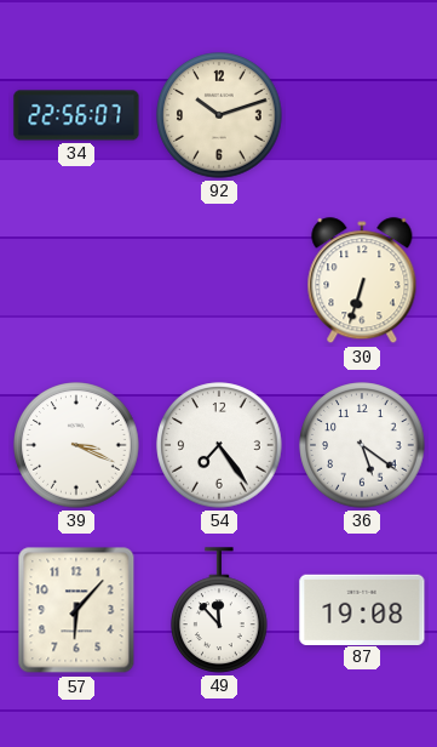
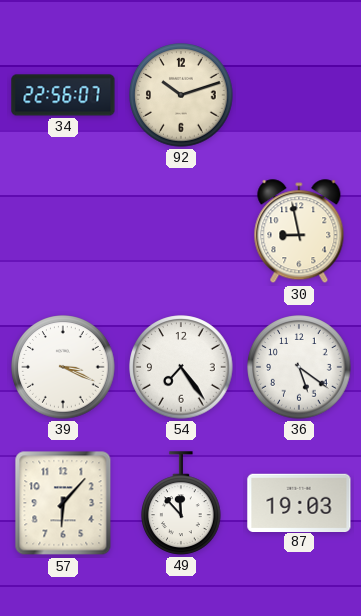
30: 6:33 -> 8:58 (299, 232)
87: 19:08 -> 19:03 (299, 502)
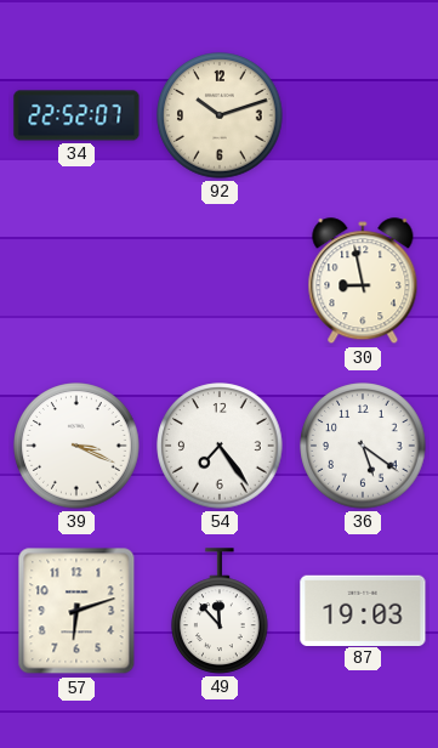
34: 22:56 -> 22:52 (76, 115)
57: 6:07 -> 6:12 (76, 611)
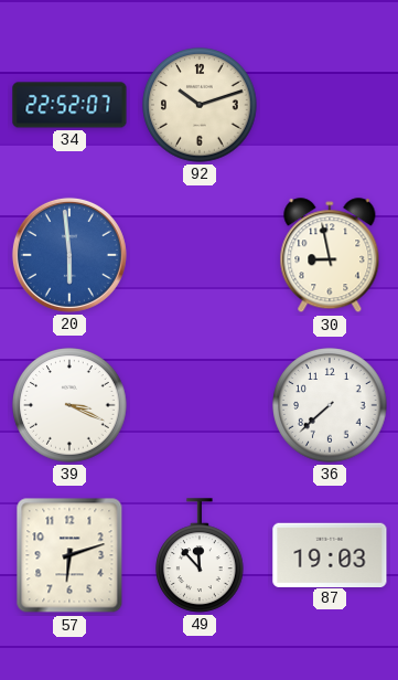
20: none -> 5:59 (69, 255)
54: 7:24 -> none (220, 446)
36: 5:21 -> 7:38 (330, 405)
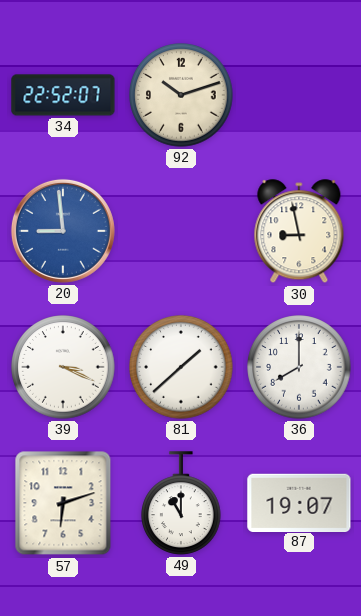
20: 5:59 -> 8:59 (63, 231)
81: none -> 1:38 (181, 367)
36: 7:38 -> 8:00 (299, 367)
49: 11:53 -> 11:00 (182, 503)
87: 19:03 -> 19:07 (299, 502)
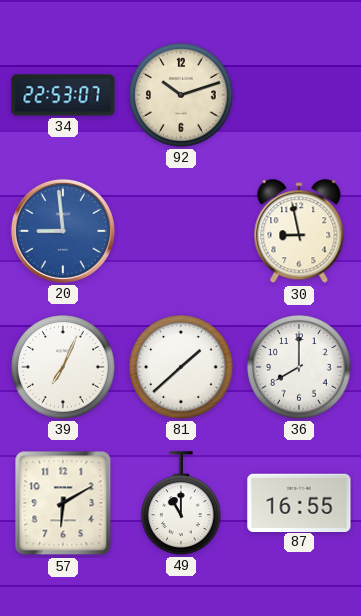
34: 22:52 -> 22:53 (63, 95)
39: 3:19 -> 7:04 (63, 367)
57: 6:12 -> 6:10 (63, 503)
87: 19:07 -> 16:55 (299, 502)
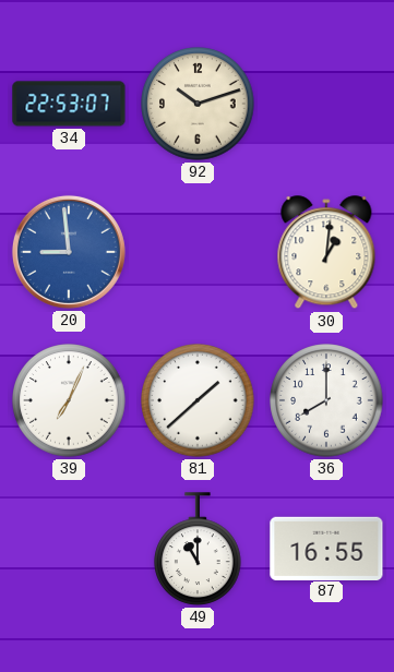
30: 8:58 -> 1:01 (326, 253)
57: 6:10 -> none (63, 503)
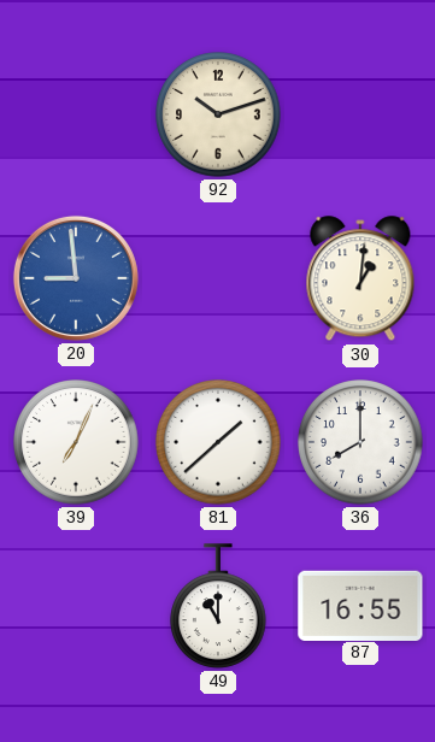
34: 22:53 -> none (69, 104)
